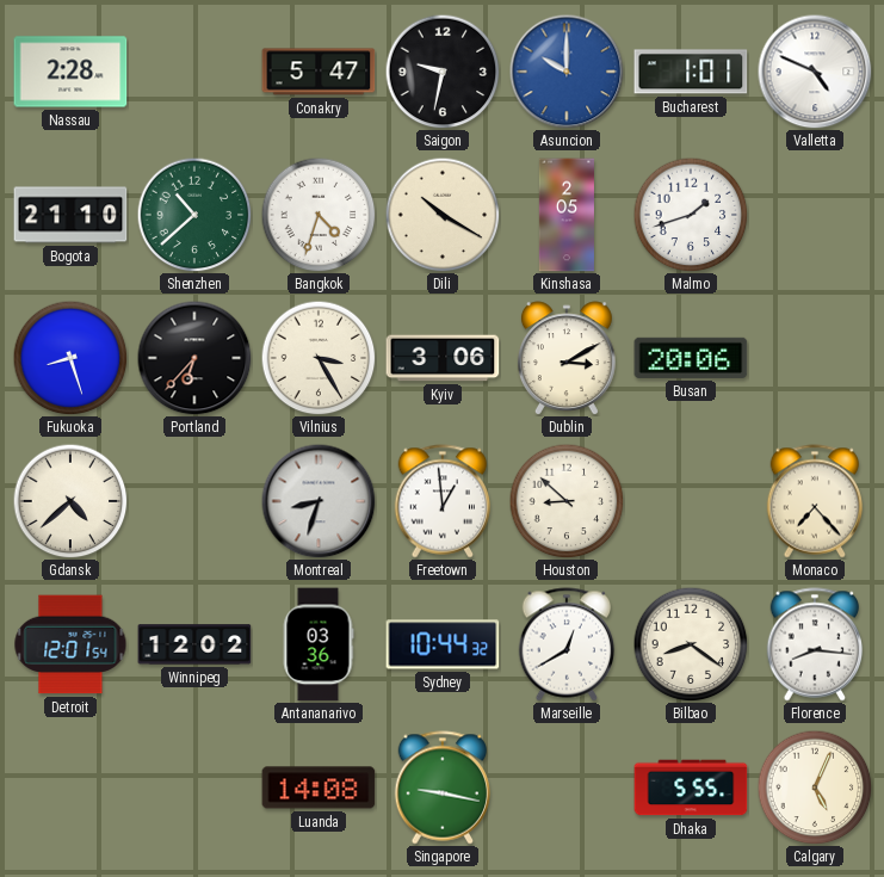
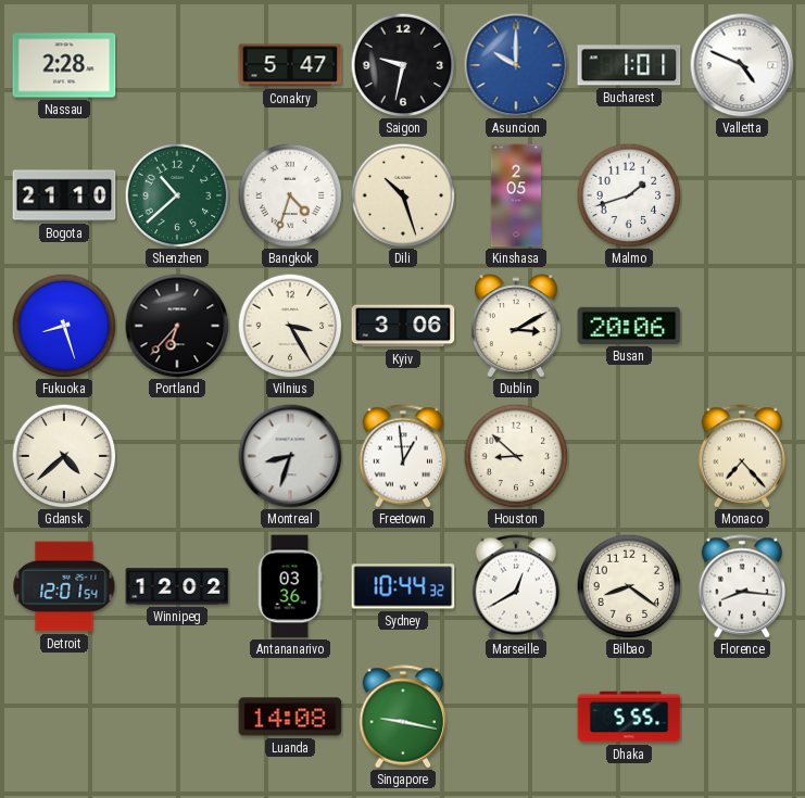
Dili: 10:20 -> 10:27 (403, 195)
Calgary: 5:04 -> none (815, 788)
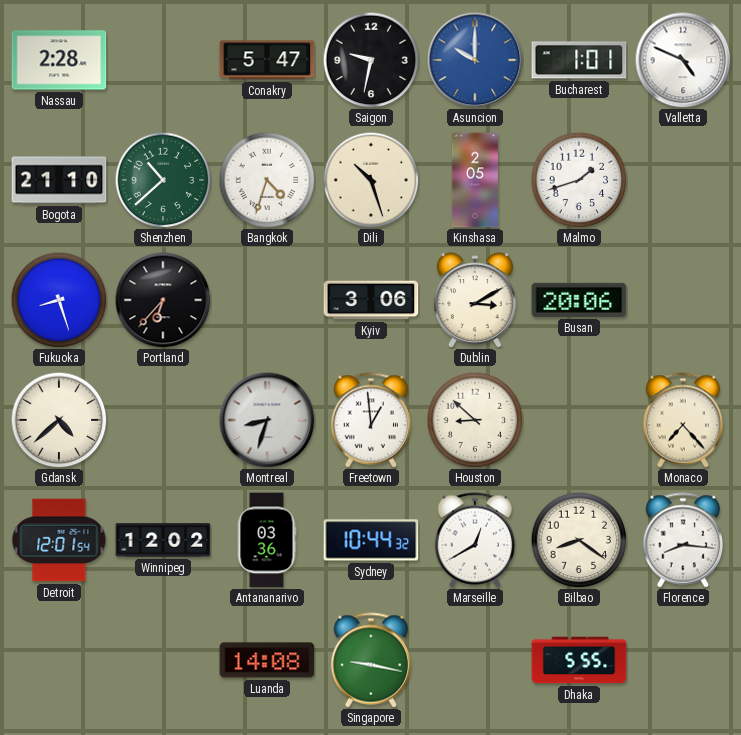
Vilnius: 3:25 -> none (290, 326)
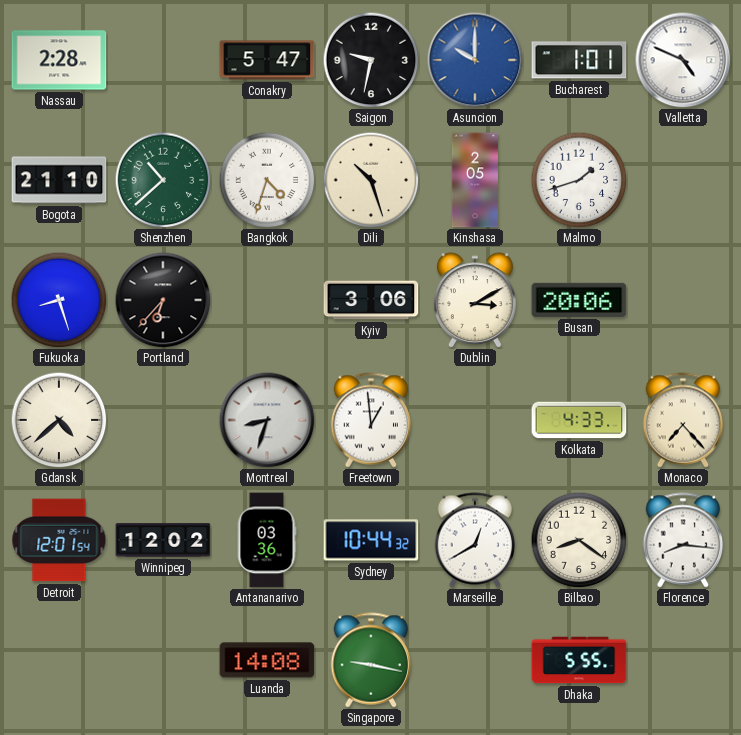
Houston: 8:52 -> none (475, 420)
Kolkata: none -> 4:33 (579, 420)
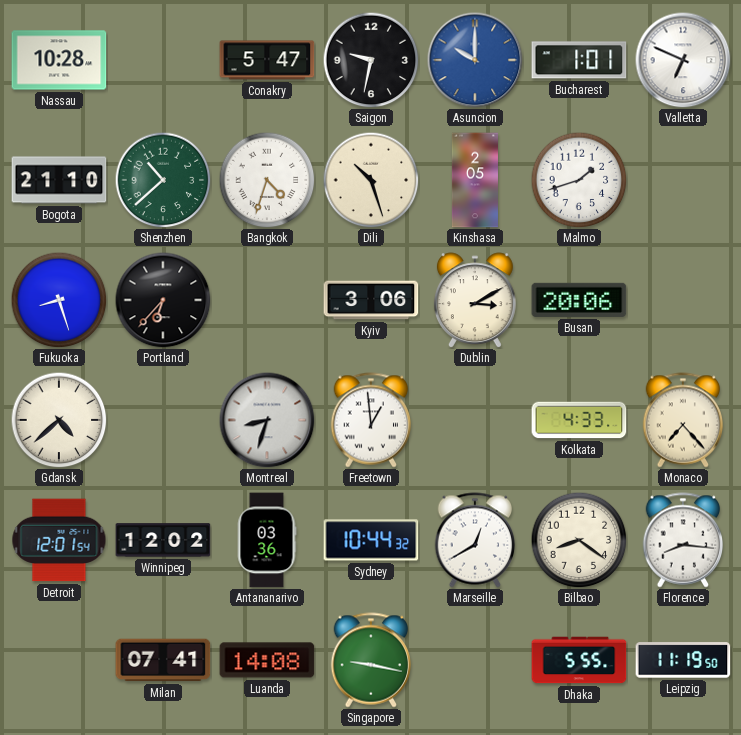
Nassau: 2:28 -> 10:28 (59, 60)
Valletta: 4:49 -> 6:49 (683, 60)
Milan: none -> 07:41 (163, 660)
Leipzig: none -> 11:19 (683, 660)
